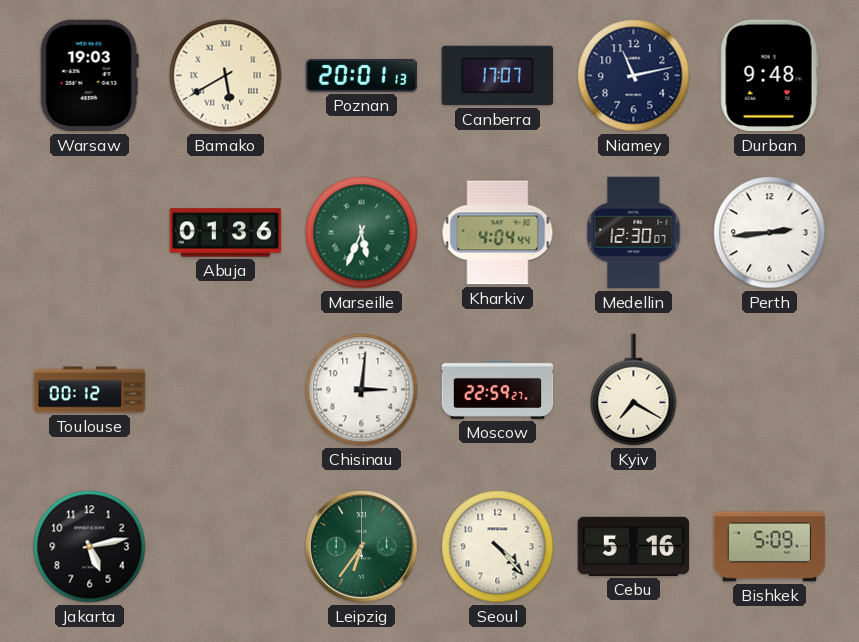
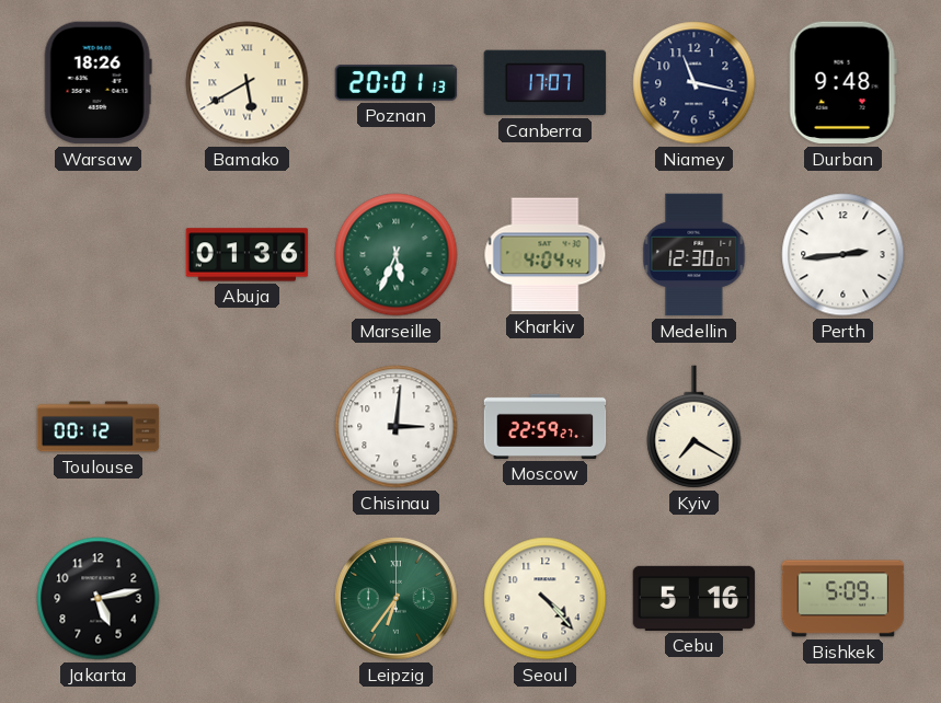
Warsaw: 19:03 -> 18:26 (97, 83)
Niamey: 11:13 -> 11:17 (695, 83)
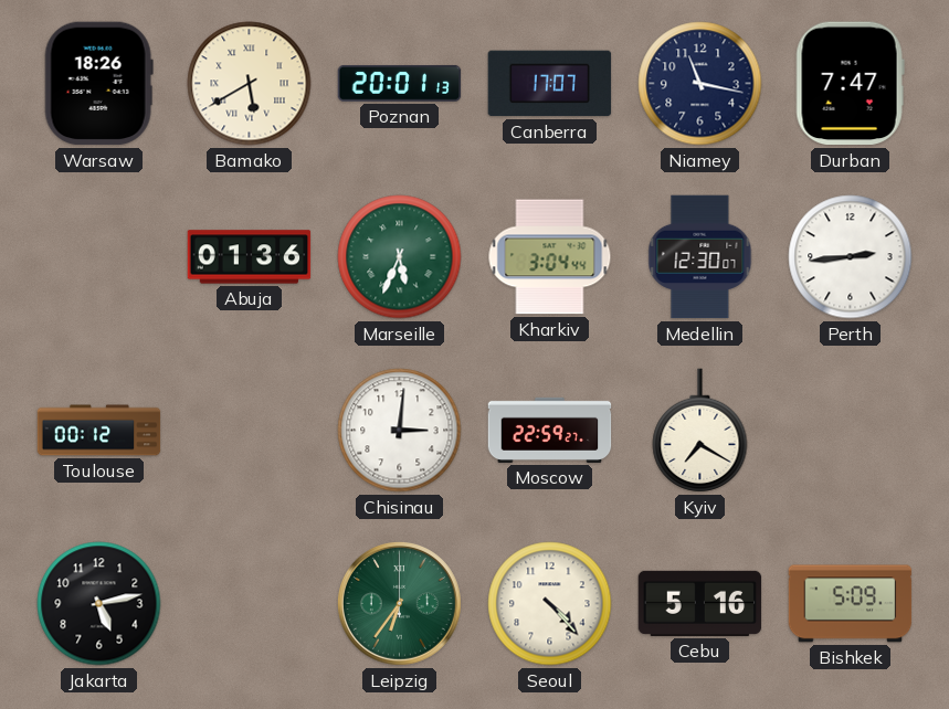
Durban: 9:48 -> 7:47 (850, 84)
Kharkiv: 4:04 -> 3:04 (550, 257)
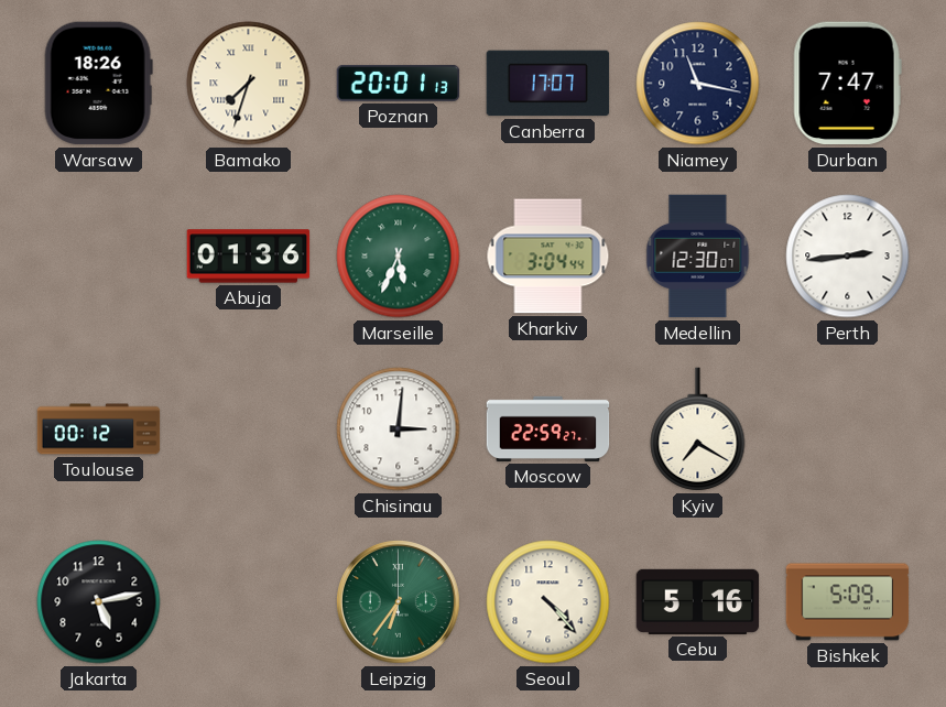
Bamako: 5:40 -> 7:33 (249, 84)
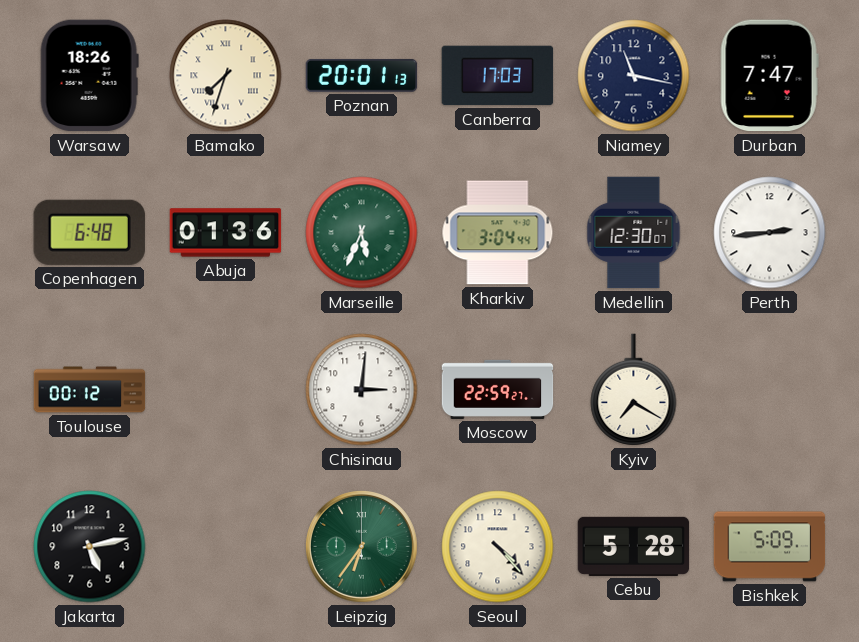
Canberra: 17:07 -> 17:03 (498, 76)
Copenhagen: none -> 6:48 (89, 232)
Cebu: 5:16 -> 5:28 (634, 546)
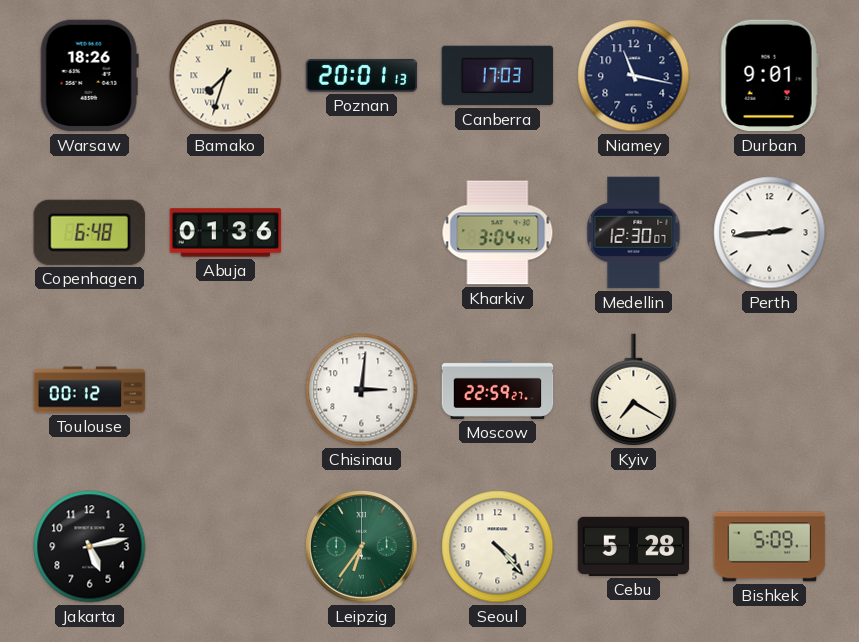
Durban: 7:47 -> 9:01 (769, 76)
Marseille: 5:34 -> none (362, 233)
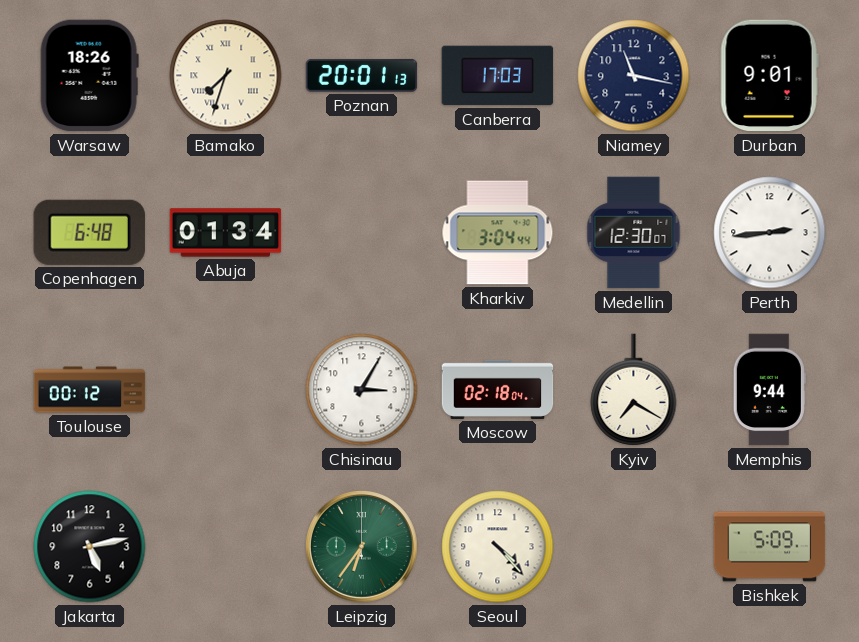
Abuja: 01:36 -> 01:34 (226, 233)
Chisinau: 3:01 -> 3:05 (362, 390)
Moscow: 22:59 -> 02:18 (498, 389)
Memphis: none -> 9:44 (769, 390)
Cebu: 5:28 -> none (634, 546)
